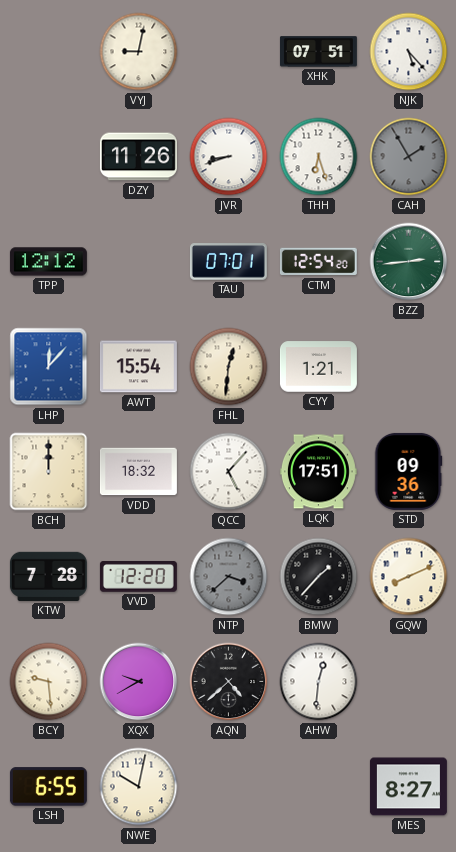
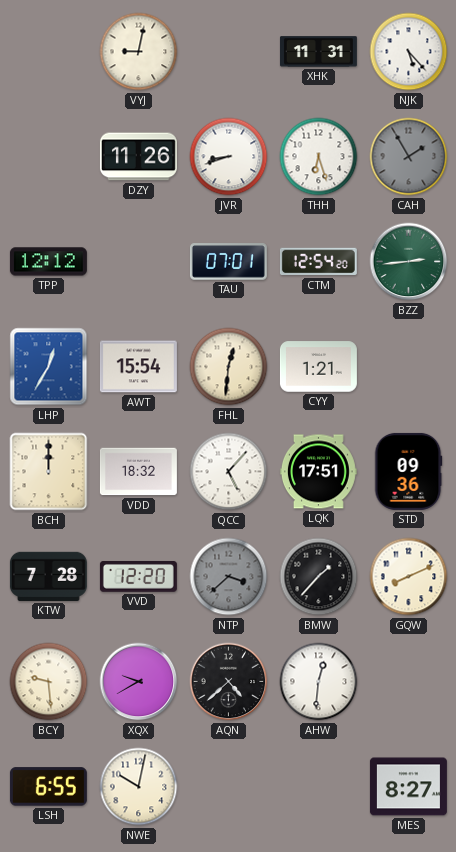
XHK: 07:51 -> 11:31 (318, 52)
LHP: 12:07 -> 12:35 (49, 367)
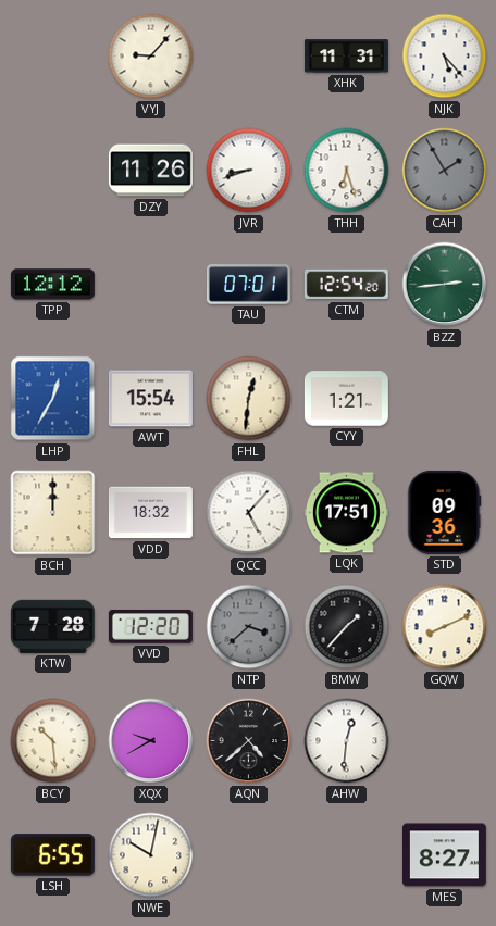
VYJ: 9:02 -> 9:07 (151, 57)
BCY: 9:29 -> 10:29 (53, 741)
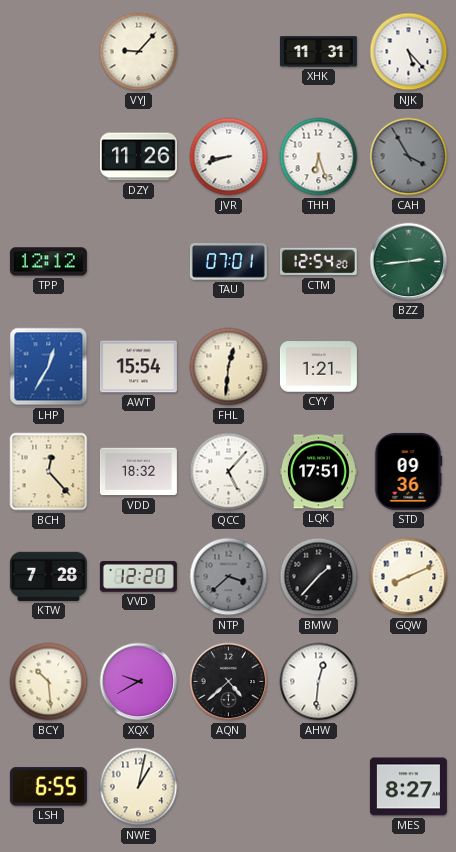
CAH: 1:55 -> 3:55 (409, 157)
BCH: 12:00 -> 12:23 (49, 472)
NWE: 10:02 -> 1:02 (139, 787)
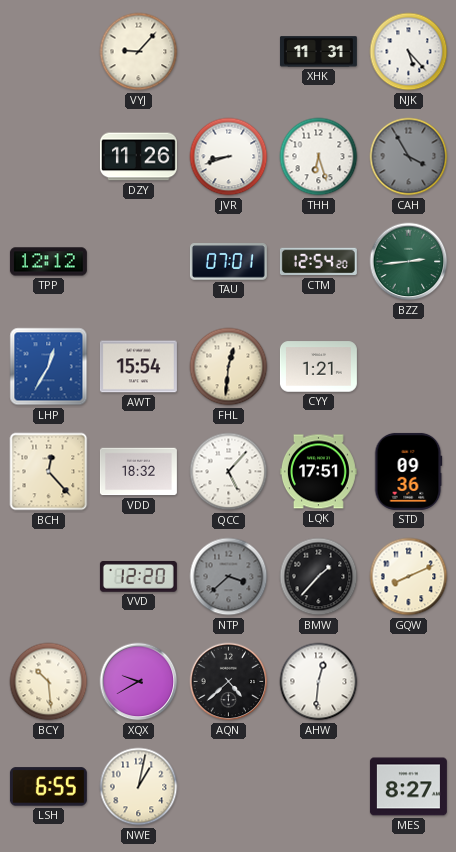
KTW: 7:28 -> none (48, 576)
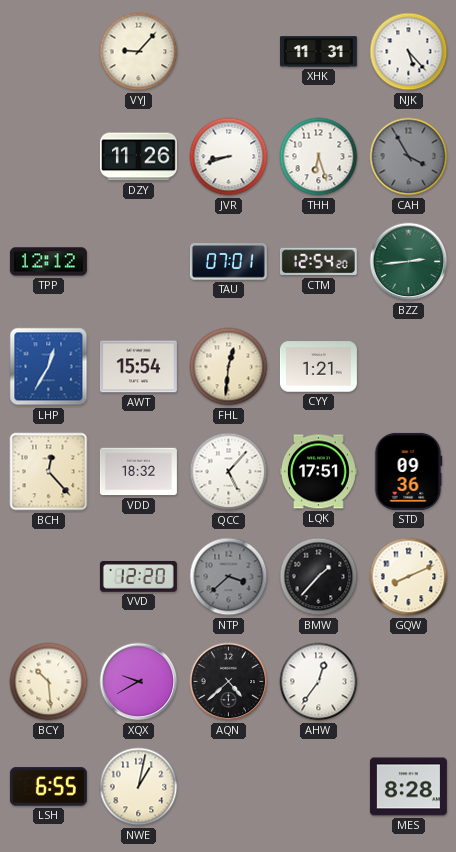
AHW: 12:31 -> 12:36 (319, 682)
MES: 8:27 -> 8:28 (408, 787)
